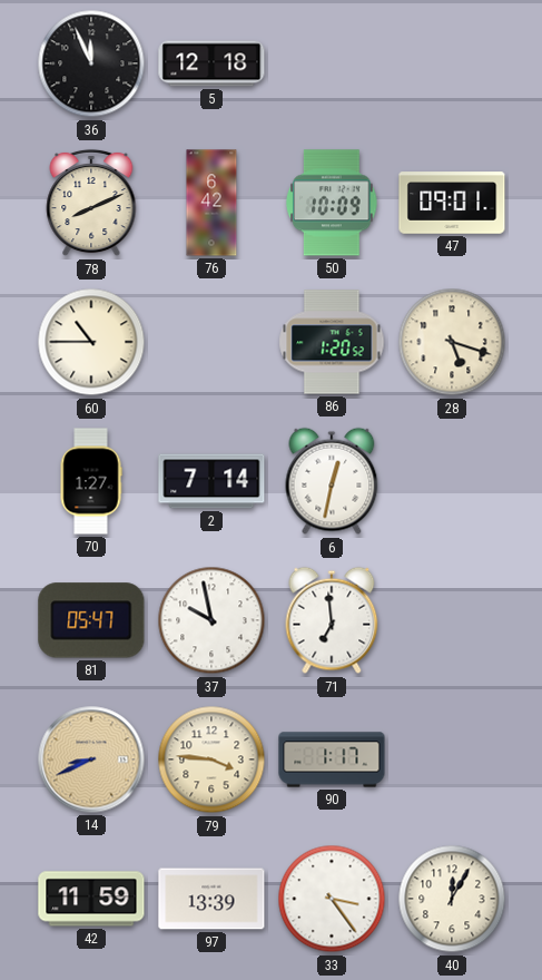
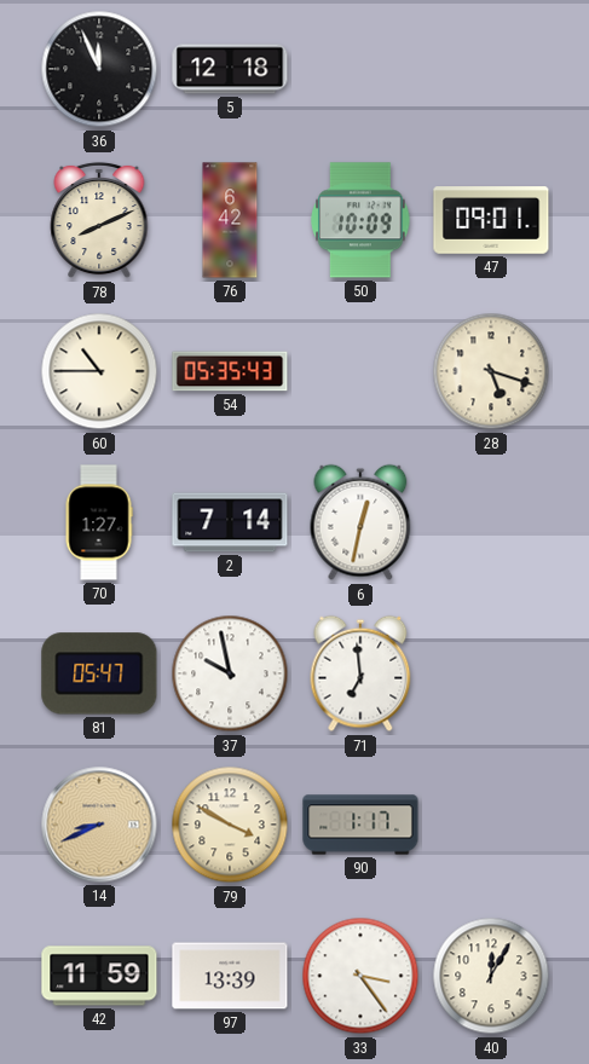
54: none -> 05:35 (230, 371)
86: 1:20 -> none (332, 342)
79: 3:46 -> 3:50 (230, 825)
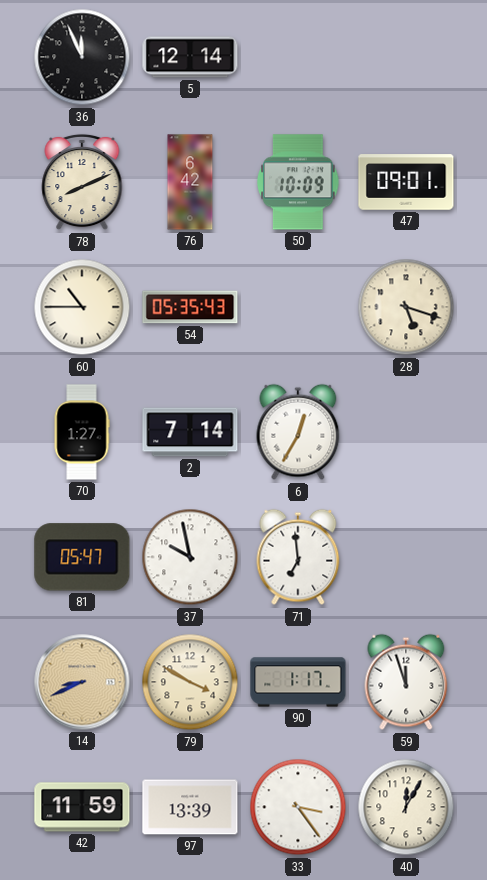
5: 12:18 -> 12:14 (190, 57)
6: 12:32 -> 12:35 (298, 432)
59: none -> 11:57 (406, 682)
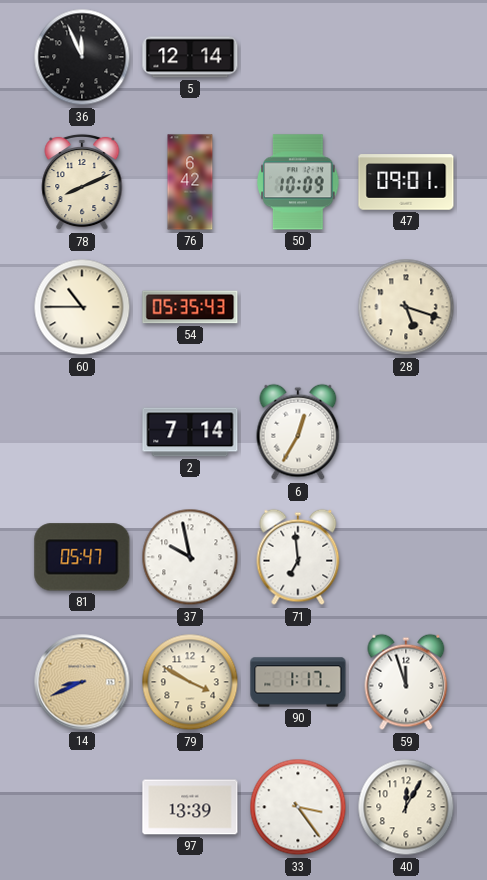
70: 1:27 -> none (82, 432)
42: 11:59 -> none (82, 807)
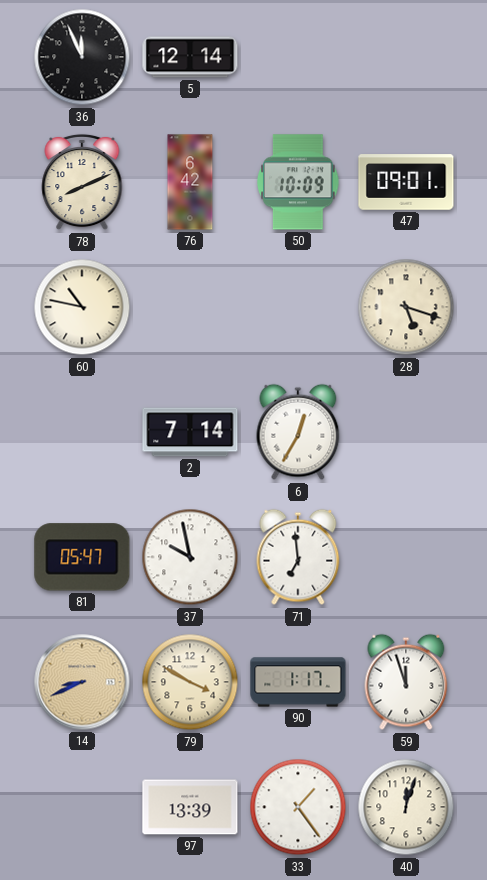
60: 10:45 -> 10:47 (82, 307)
54: 05:35 -> none (190, 307)
33: 3:24 -> 1:24 (298, 807)
40: 12:05 -> 12:03 (406, 807)
